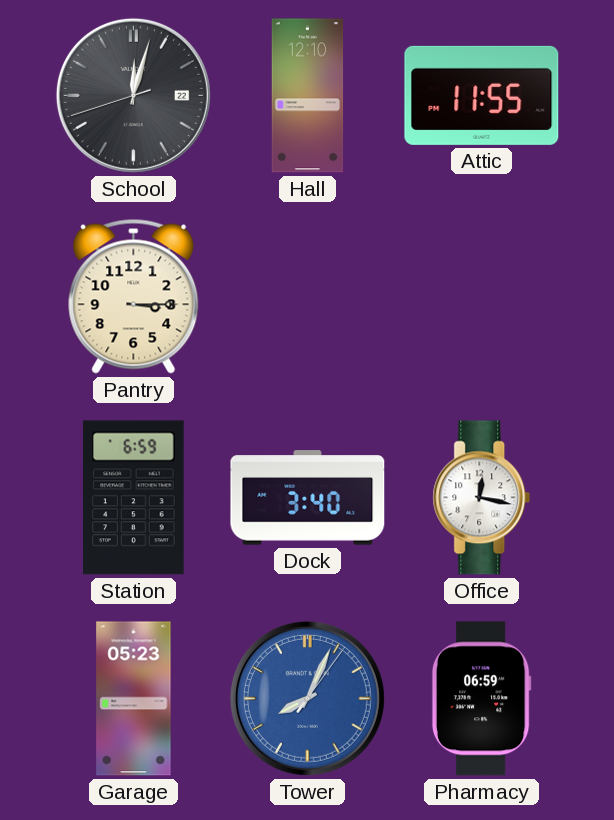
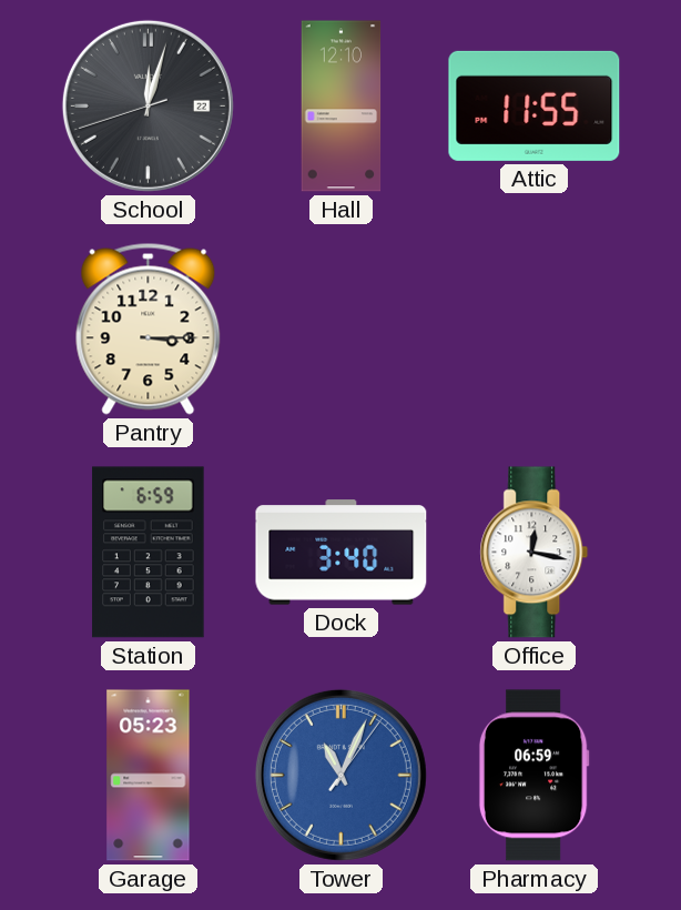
Tower: 8:04 -> 11:04 (340, 775)
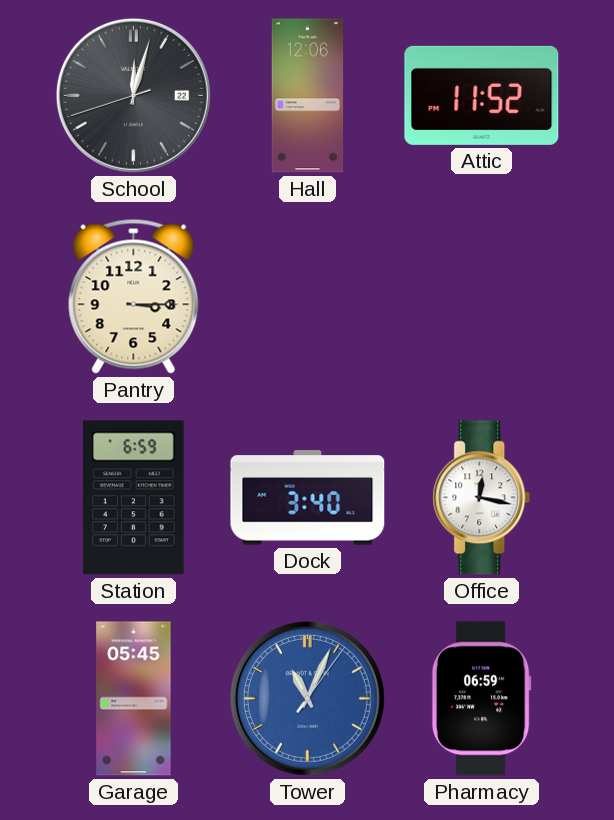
Hall: 12:10 -> 12:06 (308, 96)
Attic: 11:55 -> 11:52 (482, 95)
Garage: 05:23 -> 05:45 (134, 699)
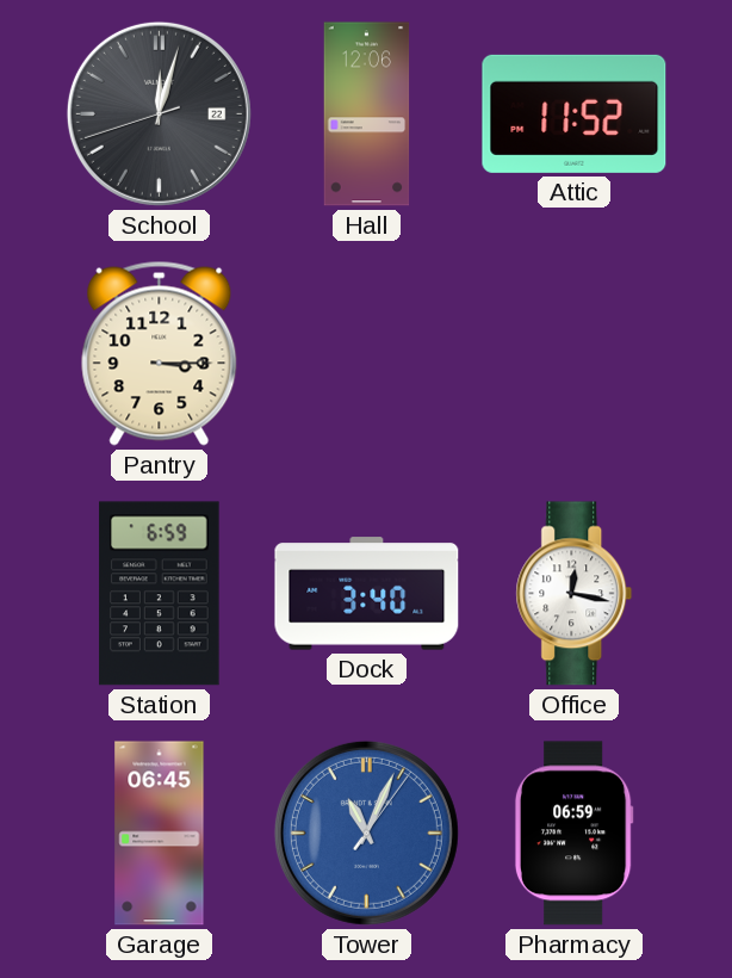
Garage: 05:45 -> 06:45 (160, 834)
